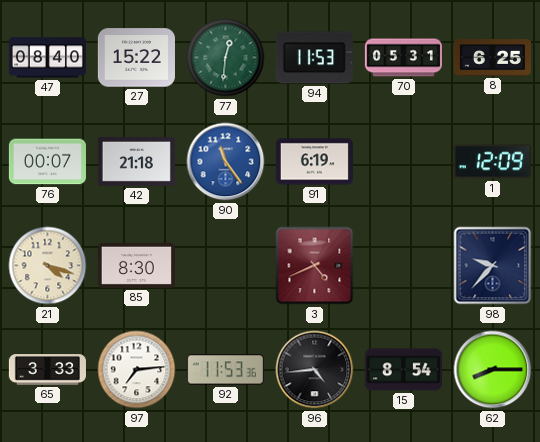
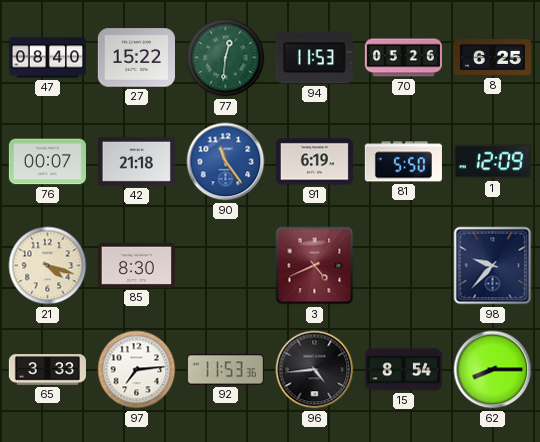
70: 05:31 -> 05:26 (403, 58)
81: none -> 5:50 (403, 162)
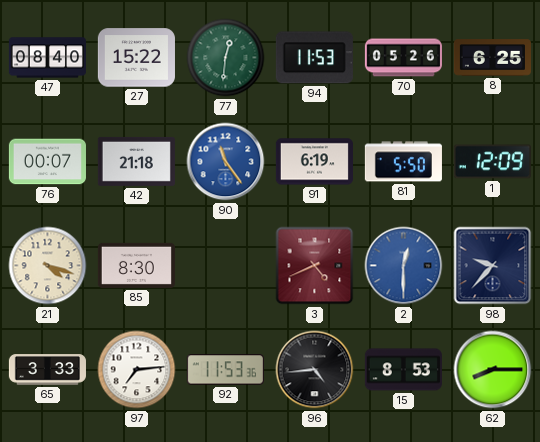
2: none -> 12:30 (404, 266)
15: 8:54 -> 8:53 (403, 370)
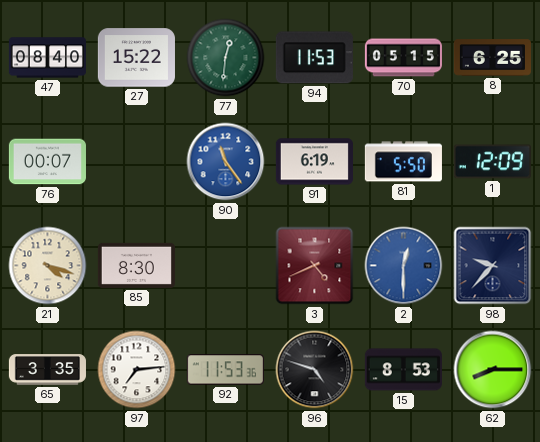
70: 05:26 -> 05:15 (403, 58)
42: 21:18 -> none (136, 161)
65: 3:33 -> 3:35 (47, 370)
96: 4:44 -> 4:48 (315, 370)
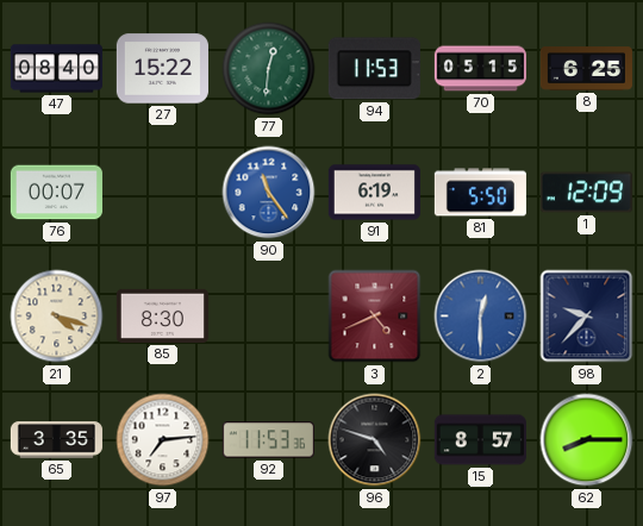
15: 8:53 -> 8:57 (480, 440)
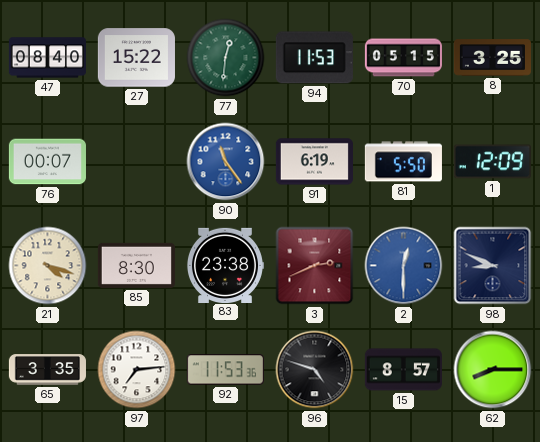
8: 6:25 -> 3:25 (492, 58)
83: none -> 23:38 (225, 265)
3: 4:41 -> 2:41 (315, 266)
98: 9:37 -> 8:49 (493, 266)
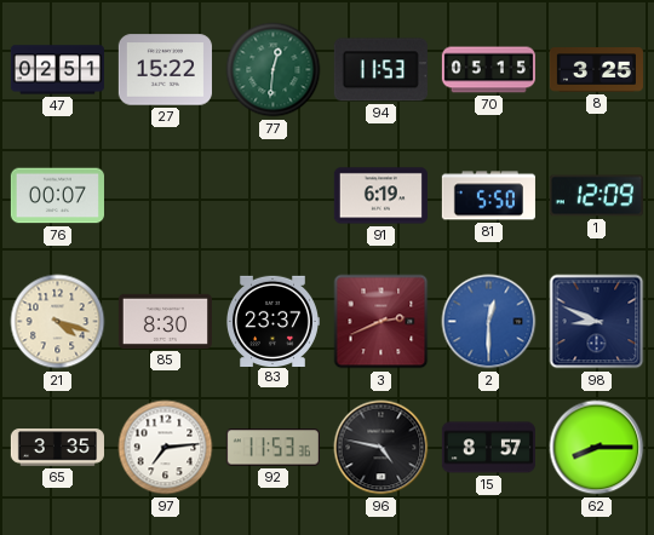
47: 08:40 -> 02:51 (57, 70)
90: 11:24 -> none (226, 162)
83: 23:38 -> 23:37 (272, 321)
96: 4:48 -> 4:47 (381, 448)
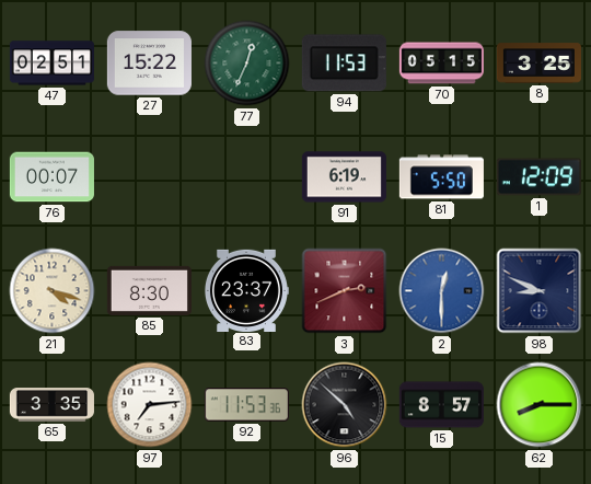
77: 12:31 -> 12:34 (247, 64)
96: 4:47 -> 4:52 (345, 405)
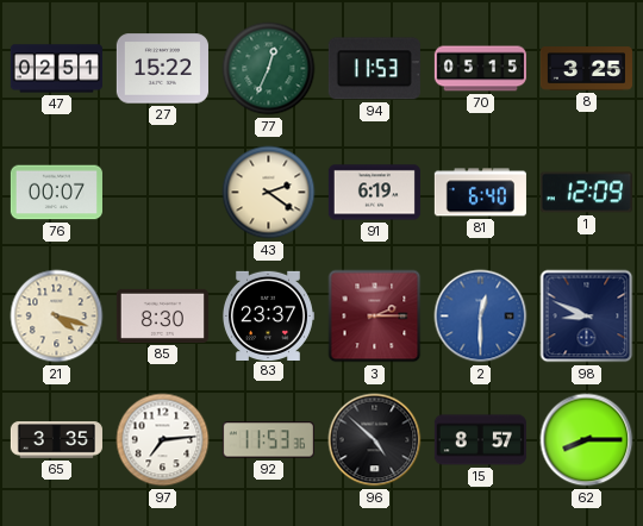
43: none -> 2:21 (269, 193)
81: 5:50 -> 6:40 (480, 193)
3: 2:41 -> 2:15 (375, 317)
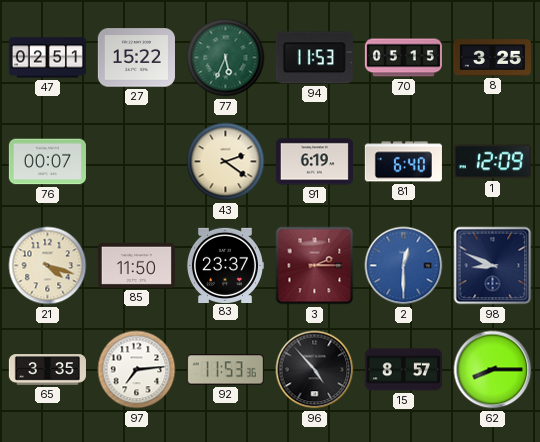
77: 12:34 -> 5:34 (226, 58)
85: 8:30 -> 11:50 (136, 265)
96: 4:52 -> 4:53 (315, 370)
